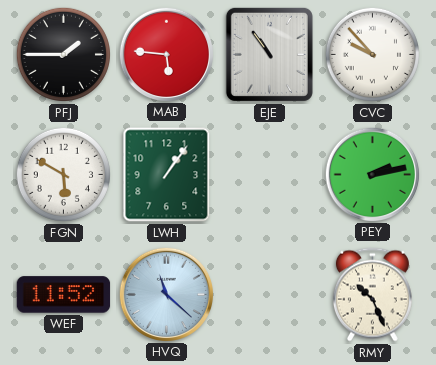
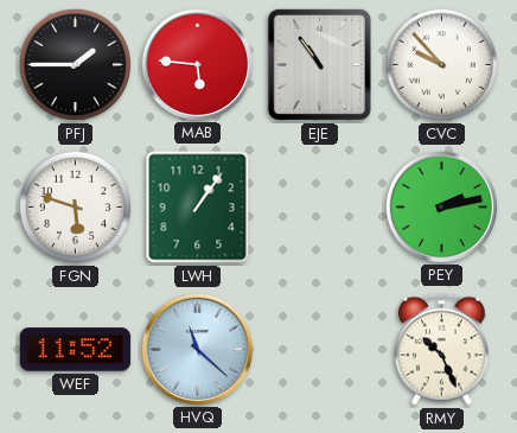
FGN: 5:50 -> 5:48 (75, 206)
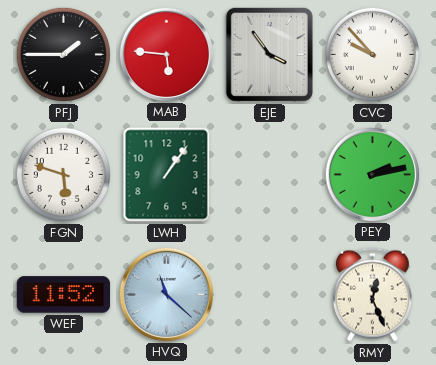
EJE: 10:54 -> 3:54 (269, 54)
RMY: 10:26 -> 12:26 (372, 295)
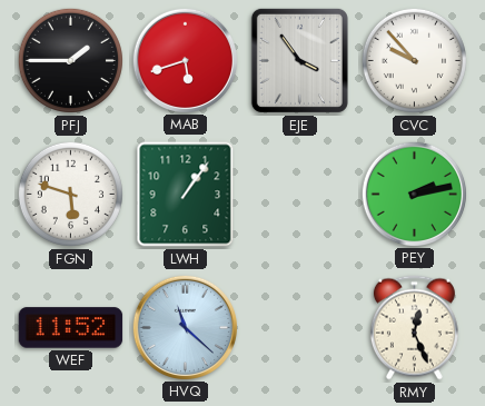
MAB: 5:46 -> 5:42 (185, 60)
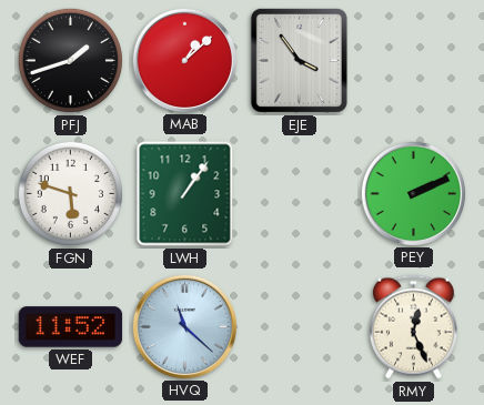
PFJ: 1:45 -> 1:42 (70, 60)
MAB: 5:42 -> 1:08 (184, 60)
CVC: 9:53 -> none (414, 60)
PEY: 2:13 -> 2:11 (413, 193)
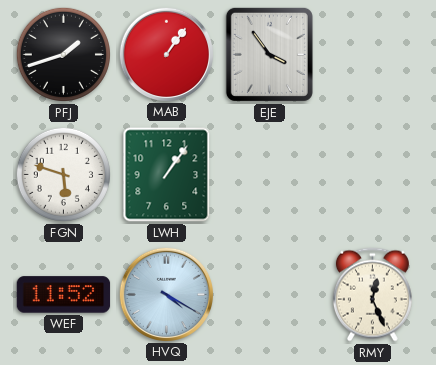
MAB: 1:08 -> 1:06 (166, 54)
PEY: 2:11 -> none (413, 193)
HVQ: 11:22 -> 4:20 (166, 294)
